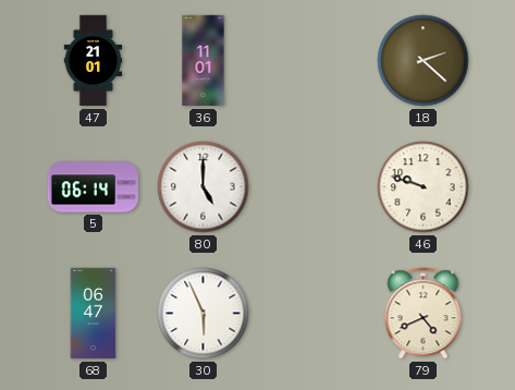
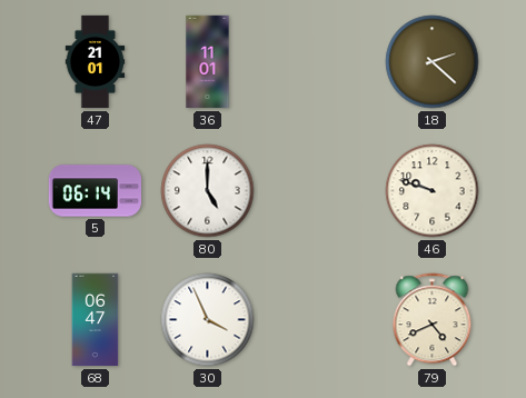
30: 5:56 -> 3:56 (208, 320)
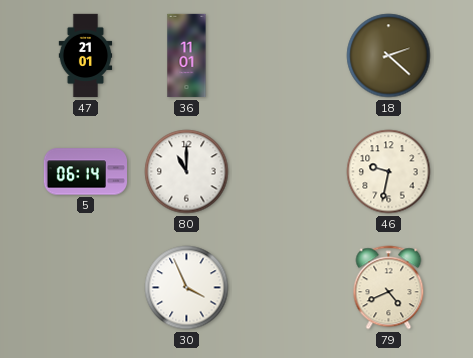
80: 5:00 -> 11:00 (187, 172)
46: 9:48 -> 9:32 (389, 172)
68: 06:47 -> none (96, 320)
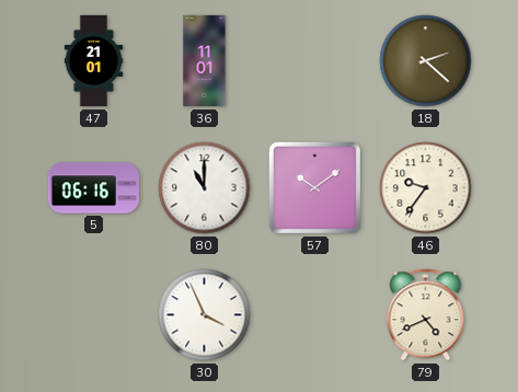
5: 06:14 -> 06:16 (94, 188)
57: none -> 10:09 (314, 187)
46: 9:32 -> 9:36 (426, 188)
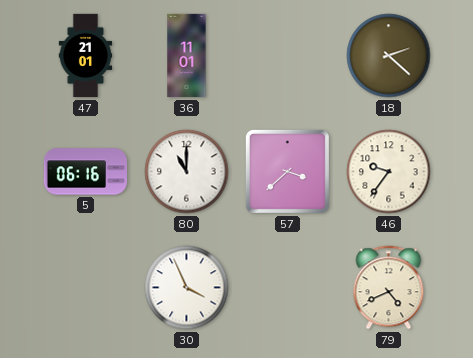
57: 10:09 -> 3:38 (287, 171)
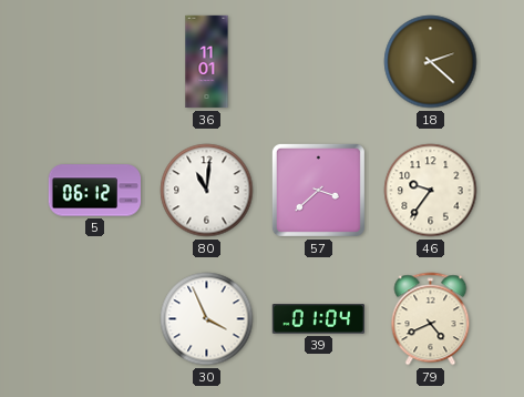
47: 21:01 -> none (86, 56)
5: 06:16 -> 06:12 (95, 191)
80: 11:00 -> 11:01 (207, 191)
39: none -> 01:04 (318, 319)
